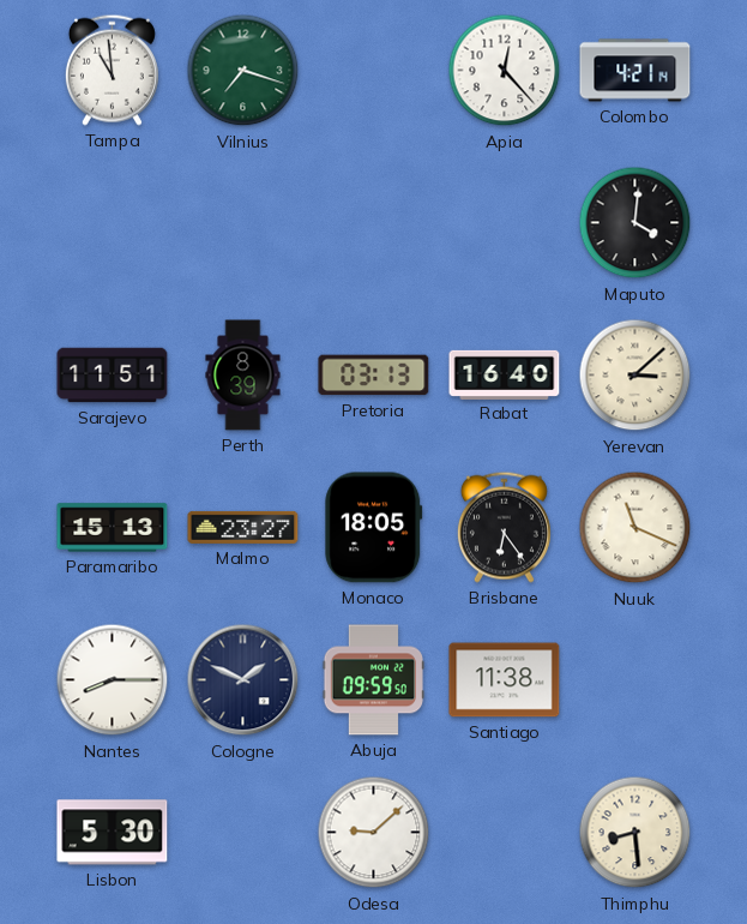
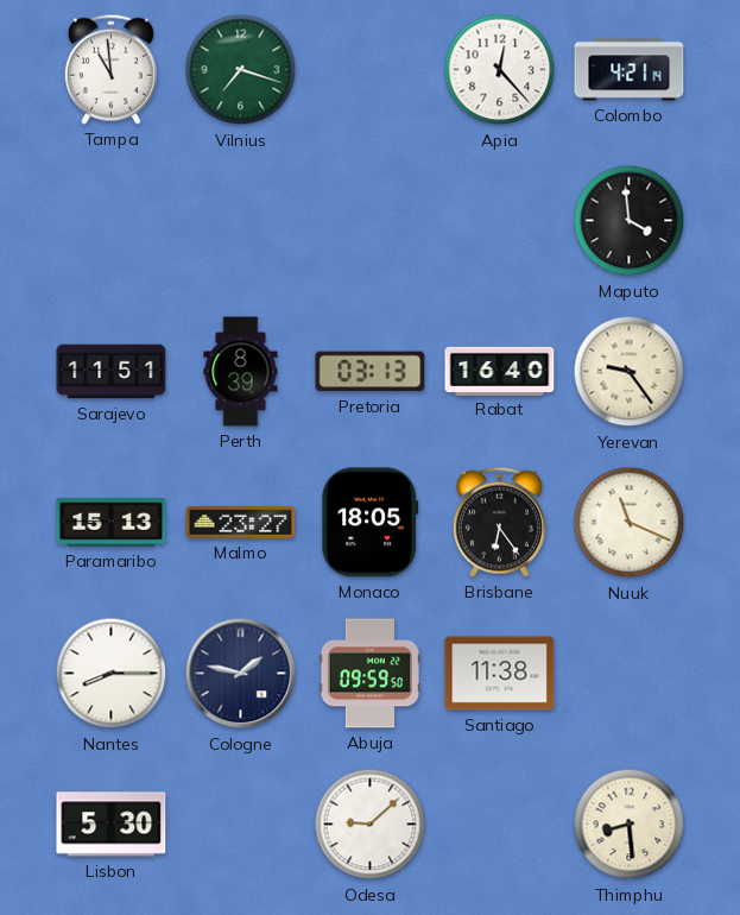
Maputo: 4:01 -> 3:59 (630, 221)
Yerevan: 3:08 -> 9:24 (630, 372)
Cologne: 1:49 -> 1:47 (241, 674)
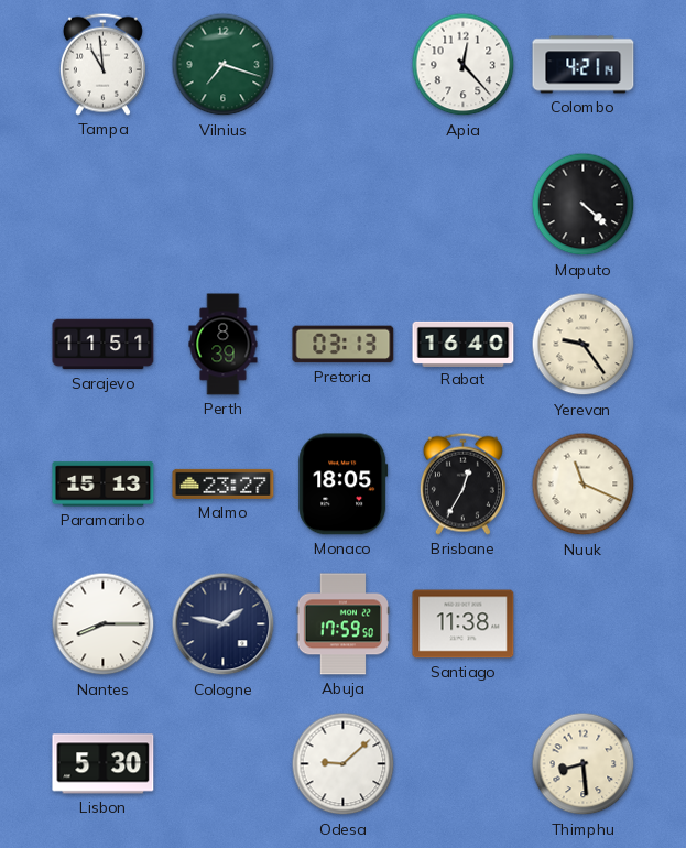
Maputo: 3:59 -> 4:22 (584, 205)
Brisbane: 6:24 -> 12:35 (462, 483)
Abuja: 09:59 -> 17:59 (342, 624)
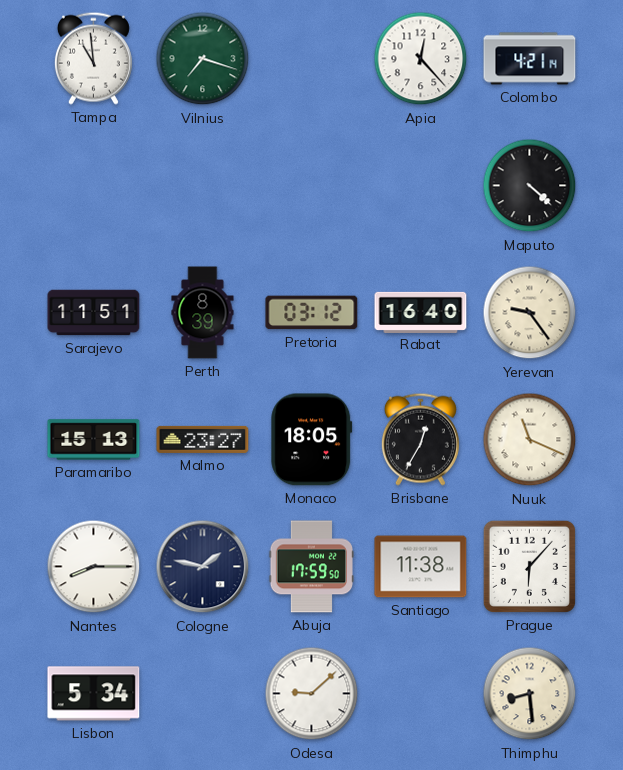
Pretoria: 03:13 -> 03:12 (312, 313)
Prague: none -> 6:07 (529, 566)
Lisbon: 5:30 -> 5:34 (94, 694)
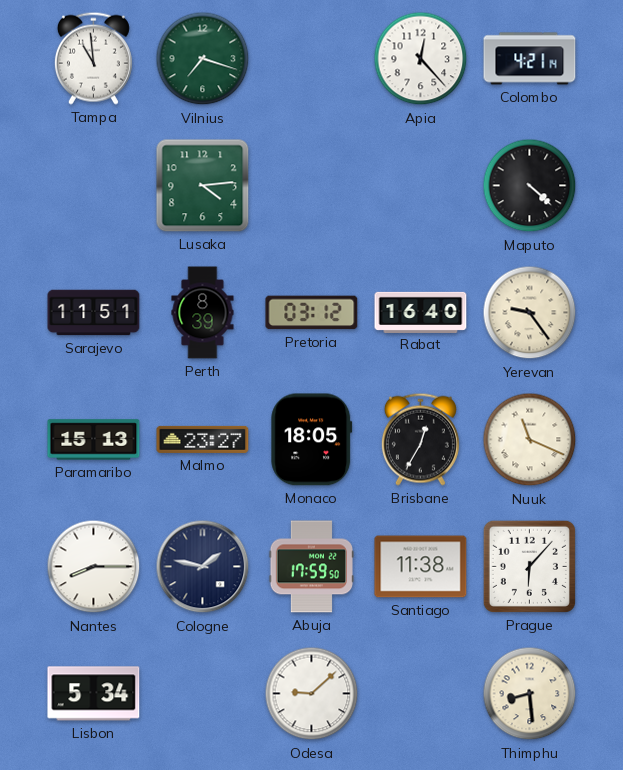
Lusaka: none -> 4:14 (203, 186)
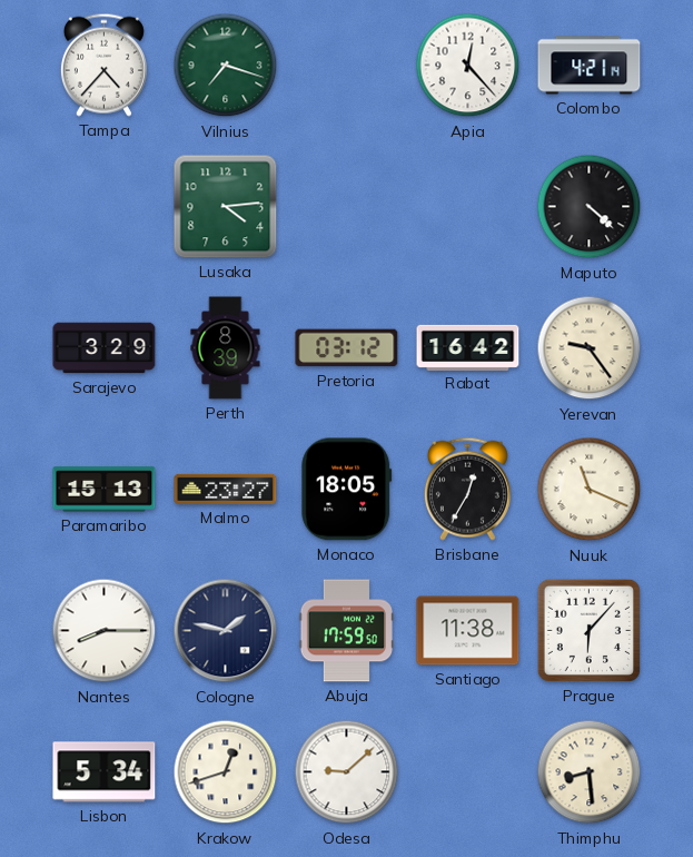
Tampa: 10:59 -> 4:37 (103, 65)
Sarajevo: 11:51 -> 3:29 (105, 348)
Rabat: 16:40 -> 16:42 (468, 347)
Krakow: none -> 12:42 (226, 772)
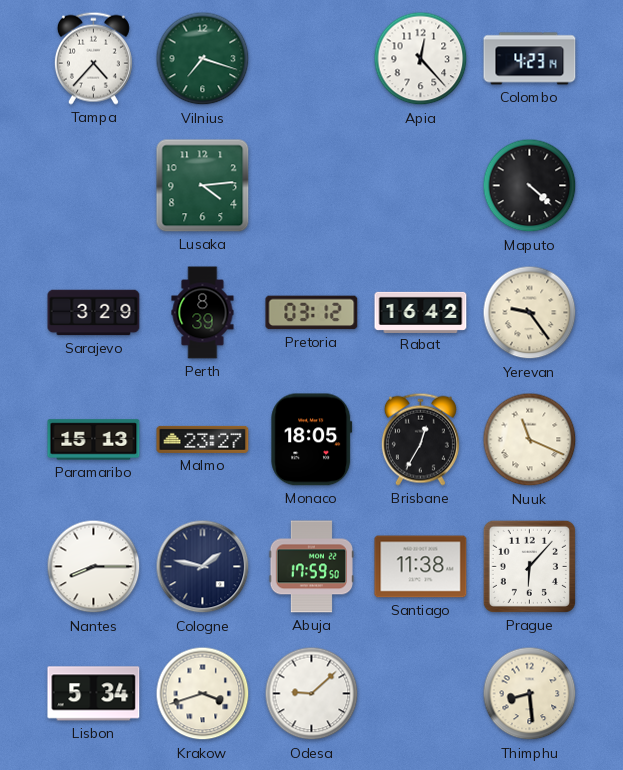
Colombo: 4:21 -> 4:23 (530, 59)
Krakow: 12:42 -> 3:42 (203, 694)
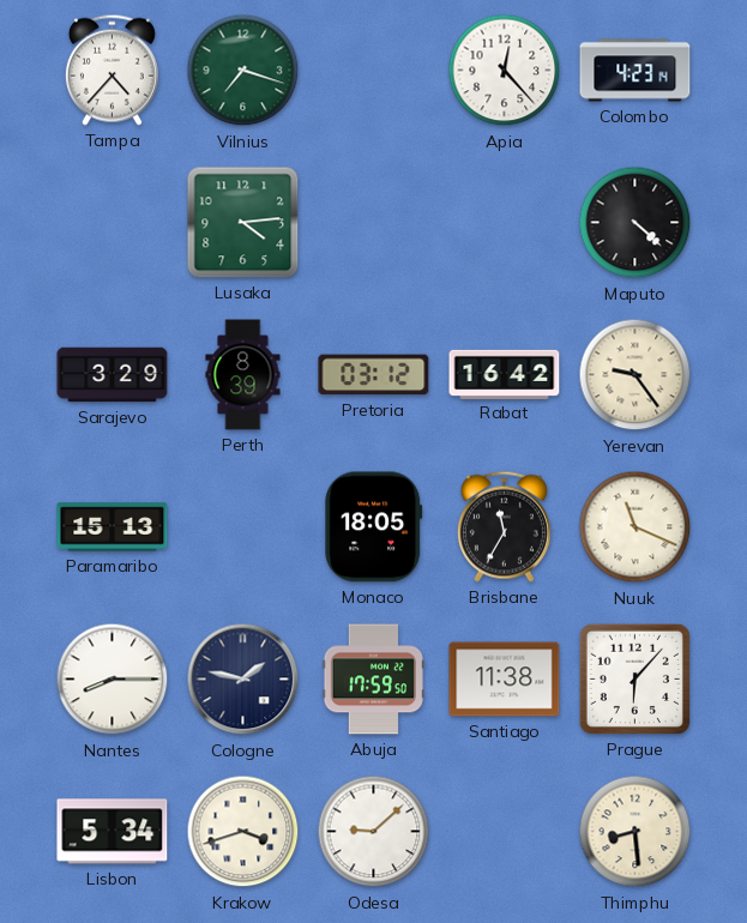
Malmo: 23:27 -> none (203, 439)
Brisbane: 12:35 -> 11:35 (504, 526)
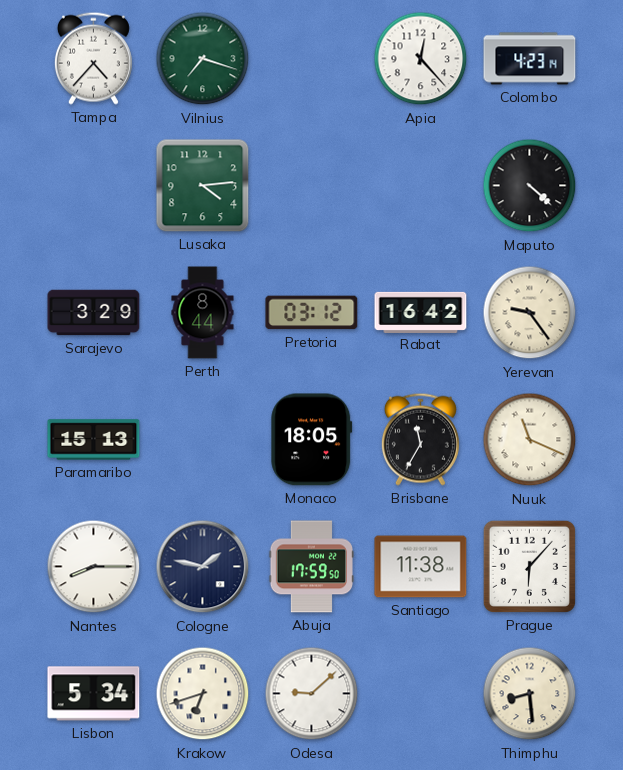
Perth: 8:39 -> 8:44 (203, 313)
Krakow: 3:42 -> 6:42 (203, 694)
